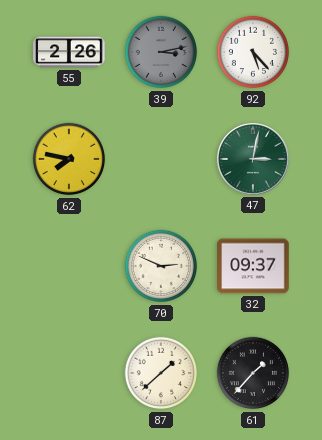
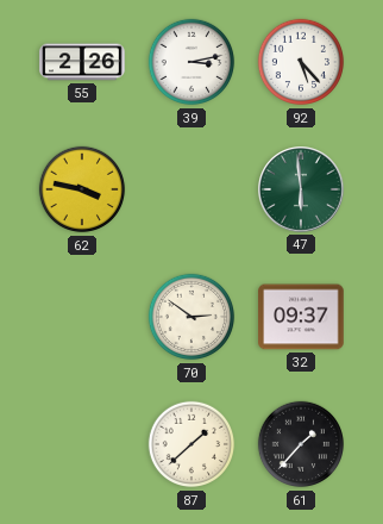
39 dial: grey -> white (191, 62)
62: 7:47 -> 3:47 (82, 189)
47: 3:02 -> 5:59 (302, 191)
70: 2:49 -> 2:51 (191, 317)
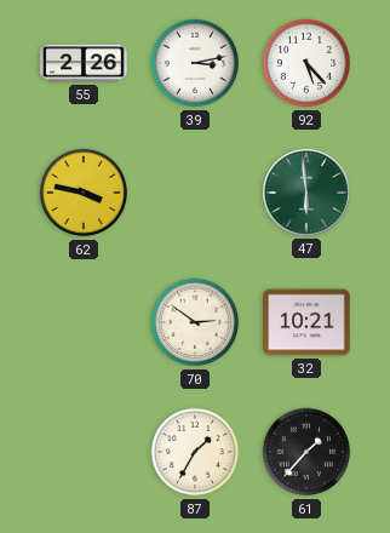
32: 09:37 -> 10:21 (306, 322)
87: 1:38 -> 1:35 (195, 452)
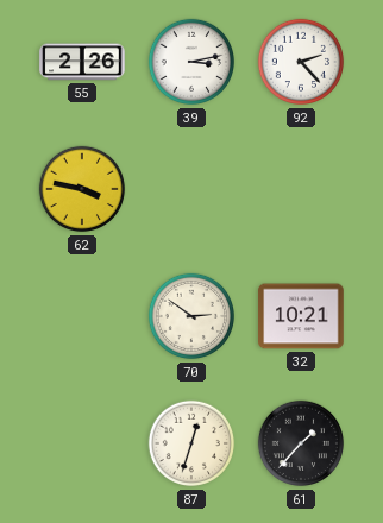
92: 5:23 -> 2:23 (301, 62)
47: 5:59 -> none (308, 194)
87: 1:35 -> 12:33 (191, 443)
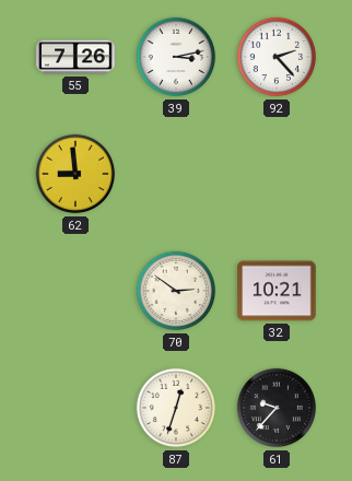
55: 2:26 -> 7:26 (75, 57)
62: 3:47 -> 8:59 (75, 174)
61: 1:37 -> 9:37 (277, 408)
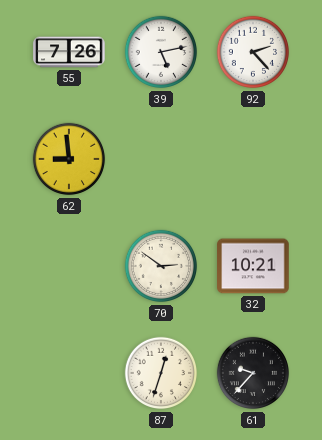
39: 3:13 -> 5:13 (161, 52)
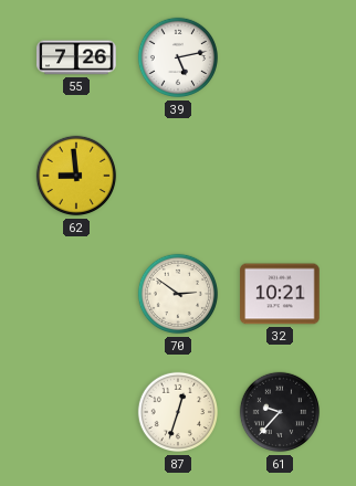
92: 2:23 -> none (253, 52)
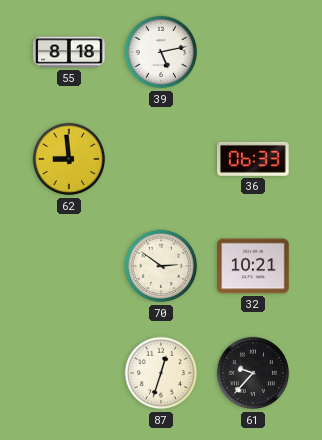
55: 7:26 -> 8:18 (69, 52)
36: none -> 06:33 (253, 159)
